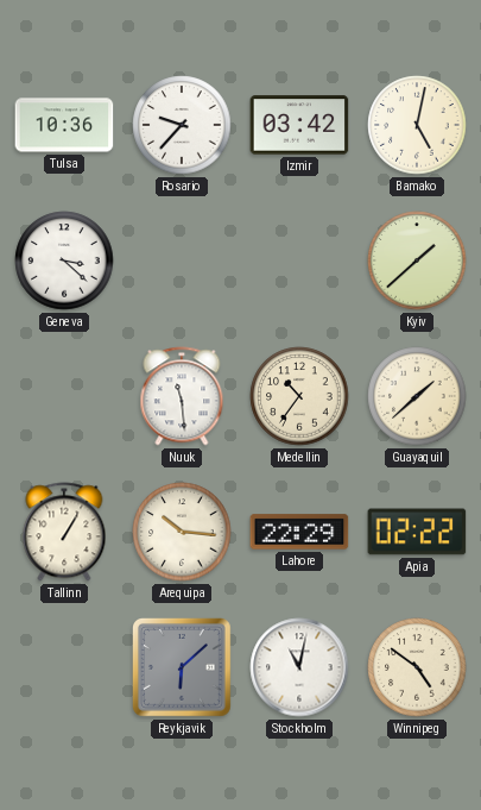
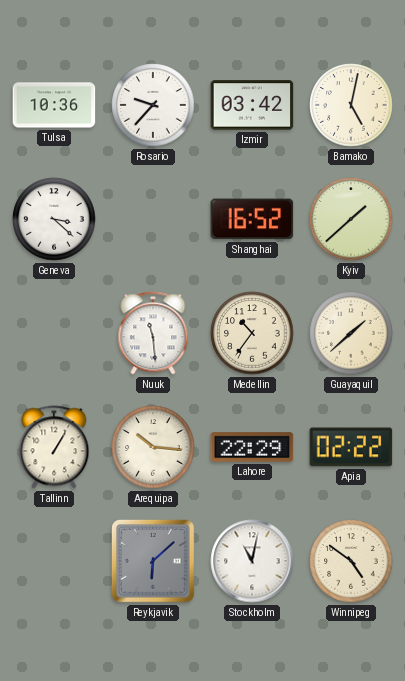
Shanghai: none -> 16:52 (252, 219)
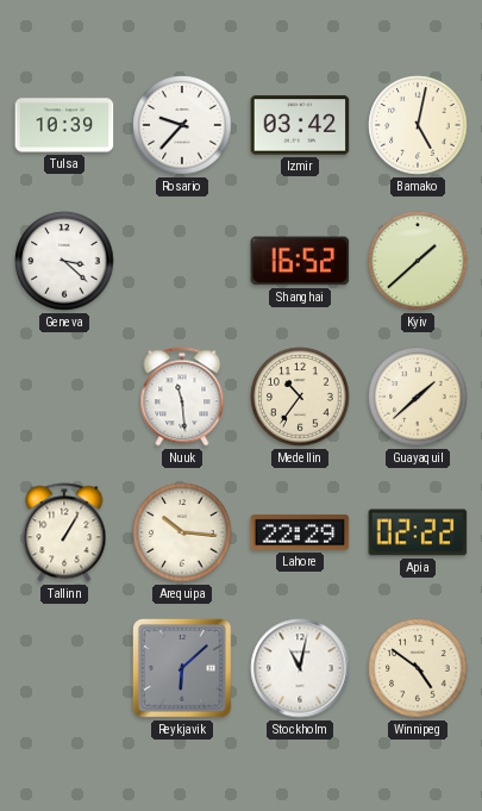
Tulsa: 10:36 -> 10:39 (64, 125)
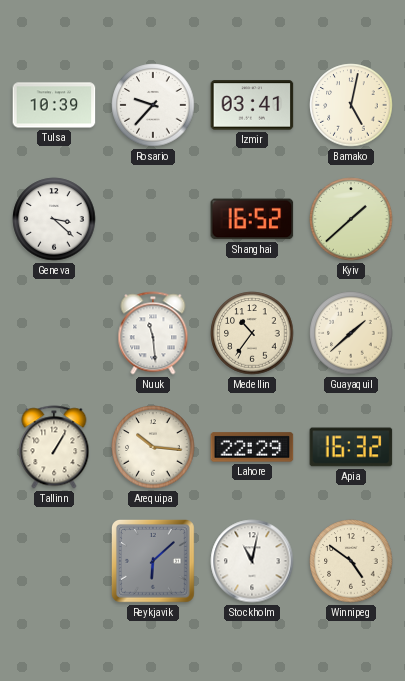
Izmir: 03:42 -> 03:41 (252, 105)
Apia: 02:22 -> 16:32 (351, 447)
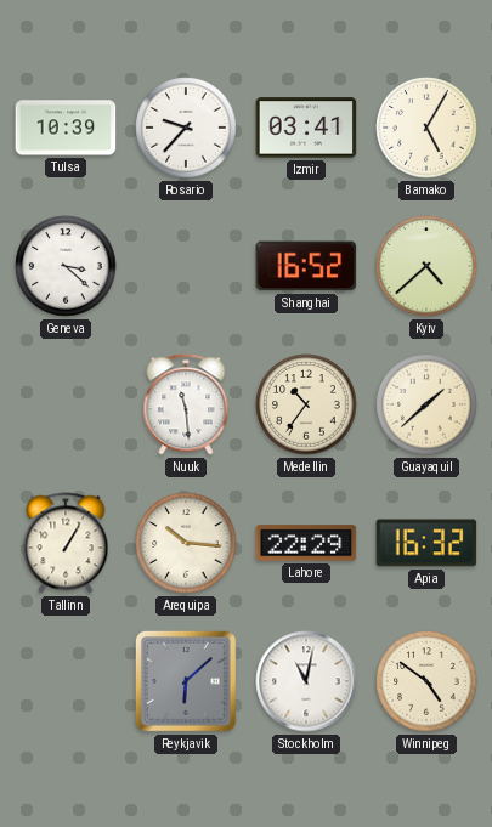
Bamako: 5:02 -> 5:05 (426, 128)
Kyiv: 1:38 -> 4:38 (426, 266)
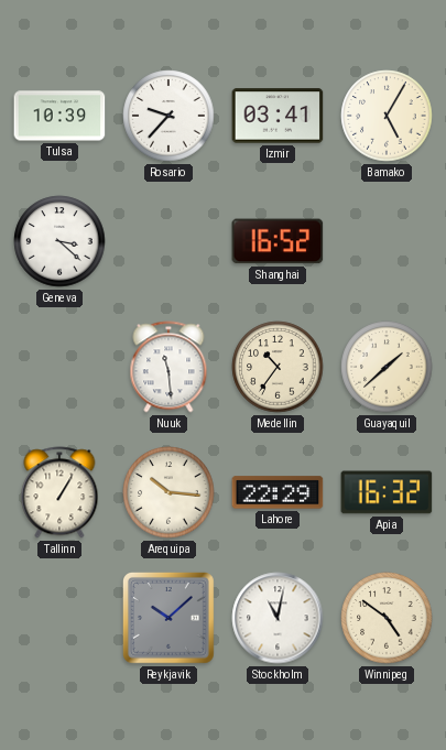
Kyiv: 4:38 -> none (426, 266)
Reykjavik: 6:08 -> 10:08 (170, 619)
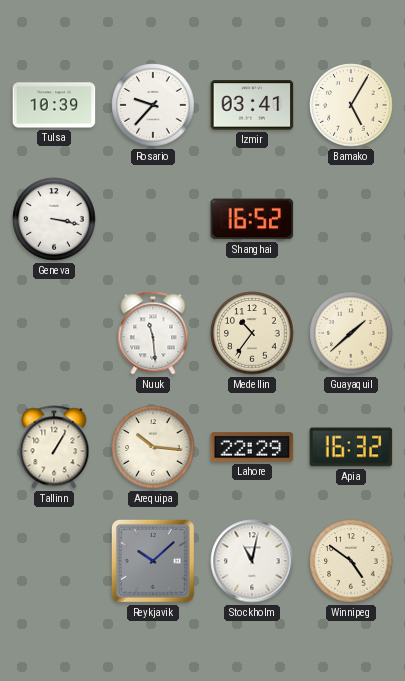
Geneva: 3:22 -> 3:17 (54, 219)
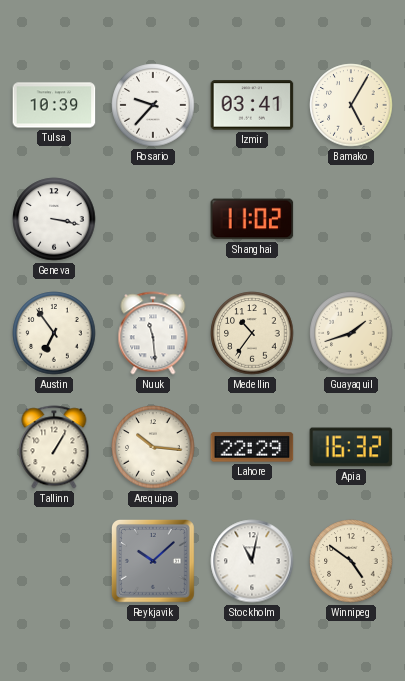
Shanghai: 16:52 -> 11:02 (252, 219)
Austin: none -> 6:54 (54, 333)
Guayaquil: 1:38 -> 1:42 (351, 333)
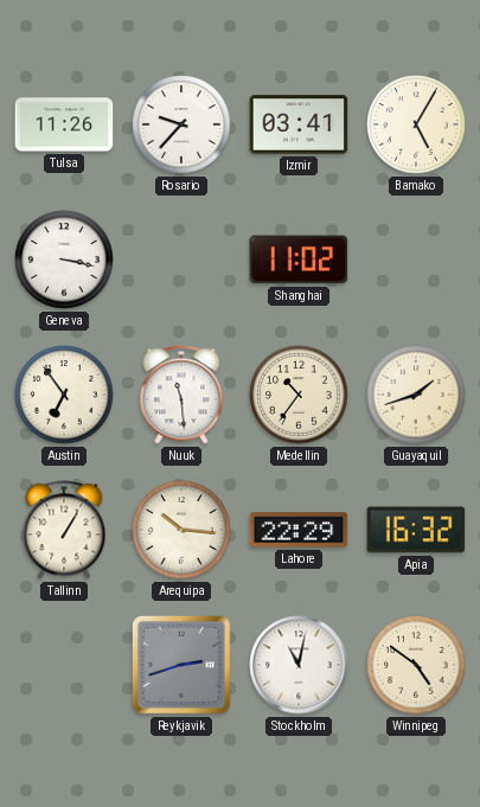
Tulsa: 10:39 -> 11:26 (64, 124)
Reykjavik: 10:08 -> 2:42 (183, 666)
